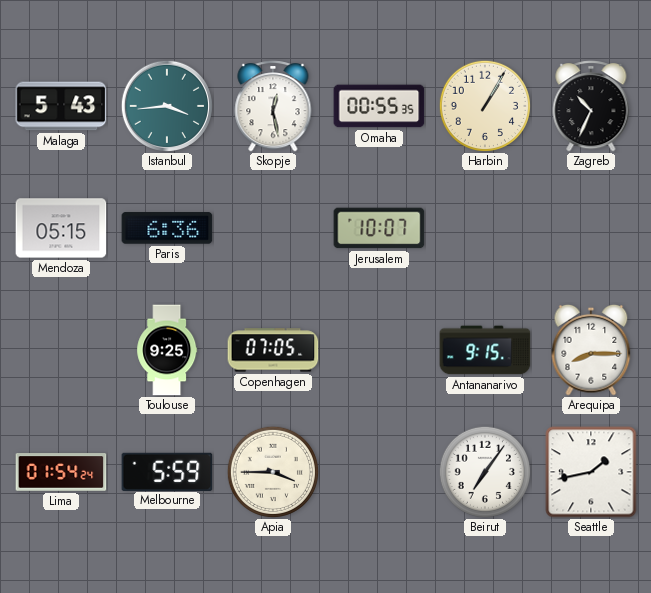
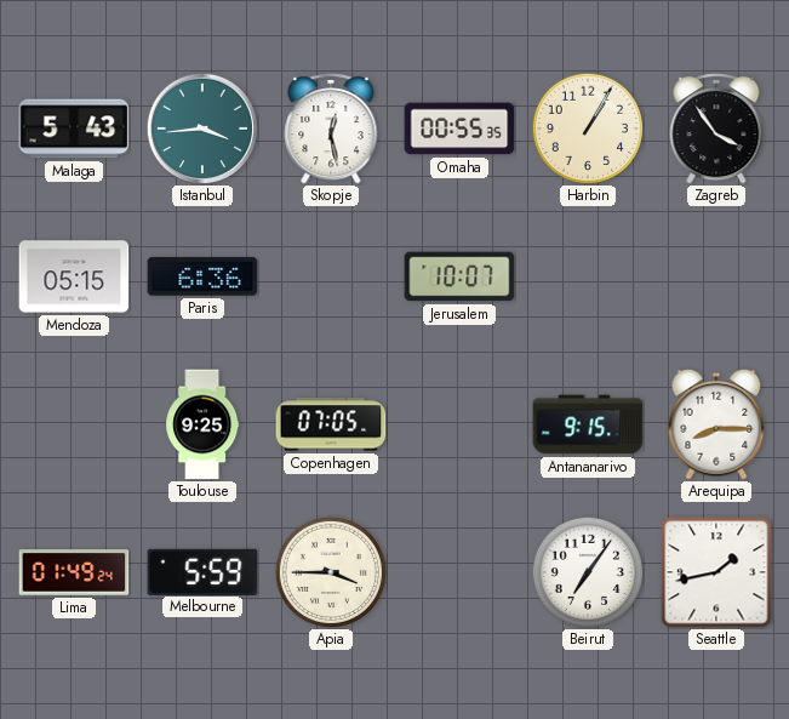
Zagreb: 10:34 -> 3:54 (716, 129)
Lima: 01:54 -> 01:49 (74, 572)
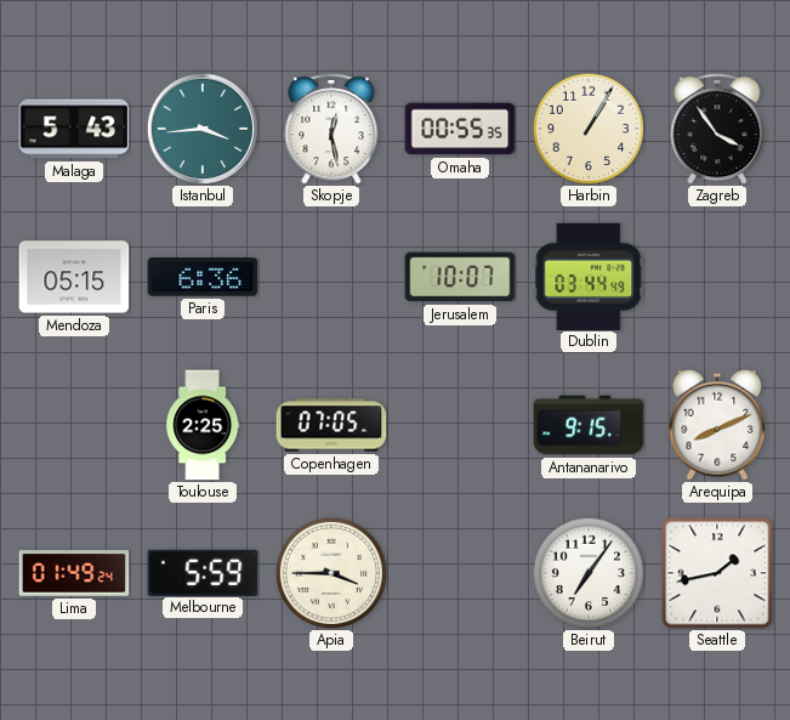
Dublin: none -> 03:44 (589, 276)
Toulouse: 9:25 -> 2:25 (203, 425)
Arequipa: 8:15 -> 8:11 (717, 425)
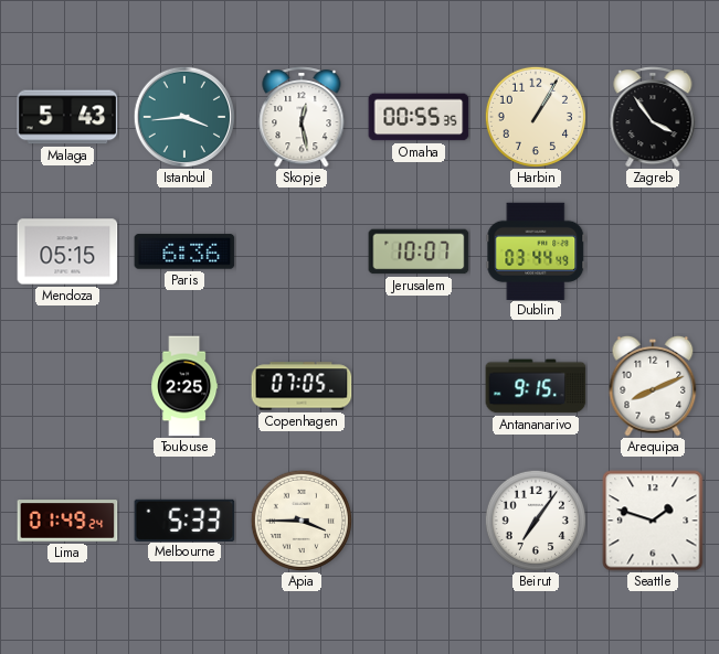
Melbourne: 5:59 -> 5:33 (184, 519)
Seattle: 1:43 -> 1:48 (653, 521)
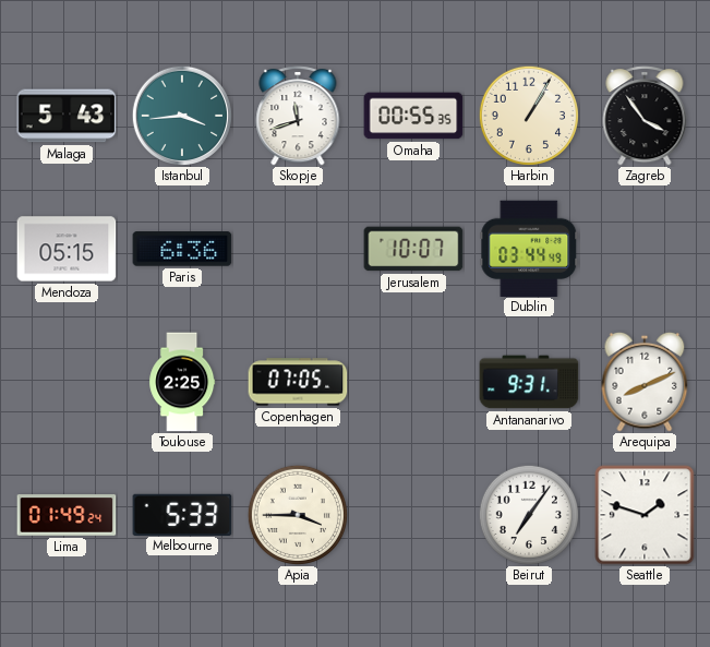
Skopje: 12:28 -> 11:42 (298, 116)
Antananarivo: 9:15 -> 9:31 (529, 382)
